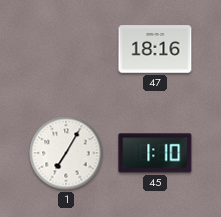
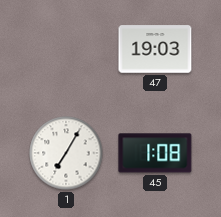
47: 18:16 -> 19:03 (155, 49)
45: 1:10 -> 1:08 (155, 153)
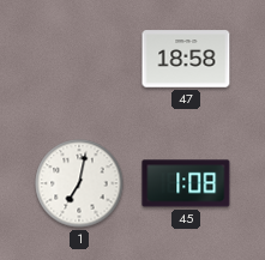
47: 19:03 -> 18:58 (186, 59)
1: 7:05 -> 7:02 (79, 183)
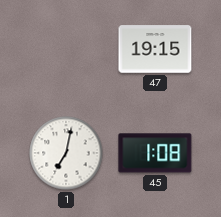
47: 18:58 -> 19:15 (155, 49)
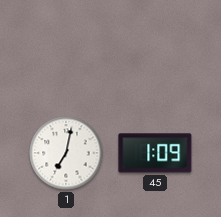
47: 19:15 -> none (155, 49)
45: 1:08 -> 1:09 (155, 153)
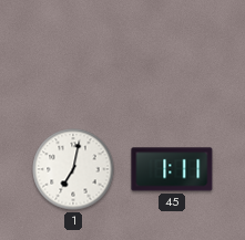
45: 1:09 -> 1:11 (172, 169)
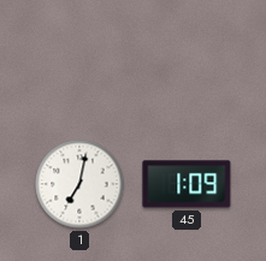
45: 1:11 -> 1:09 (187, 184)
